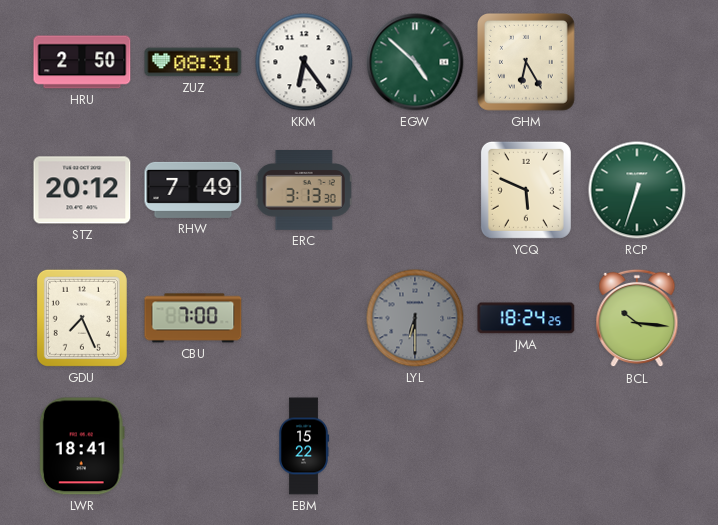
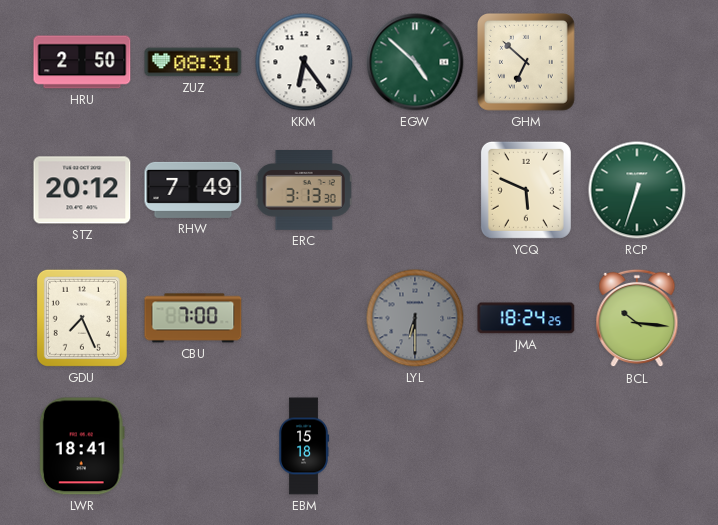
GHM: 6:25 -> 6:52 (527, 63)
EBM: 15:22 -> 15:18 (304, 446)
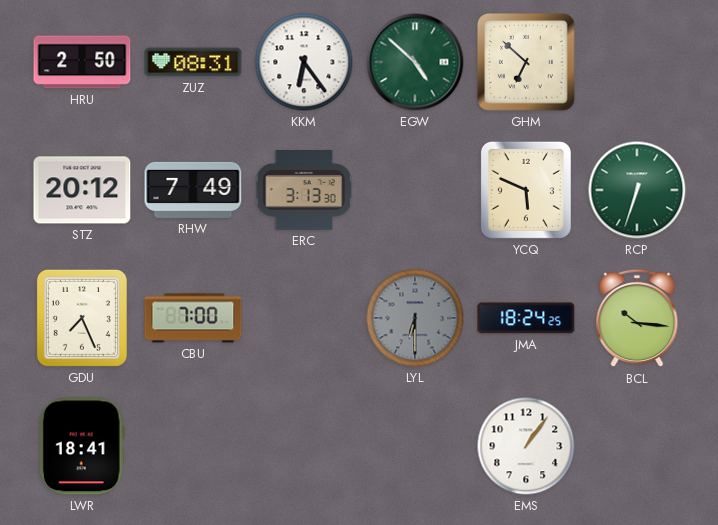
EBM: 15:18 -> none (304, 446)
EMS: none -> 1:06 (526, 446)
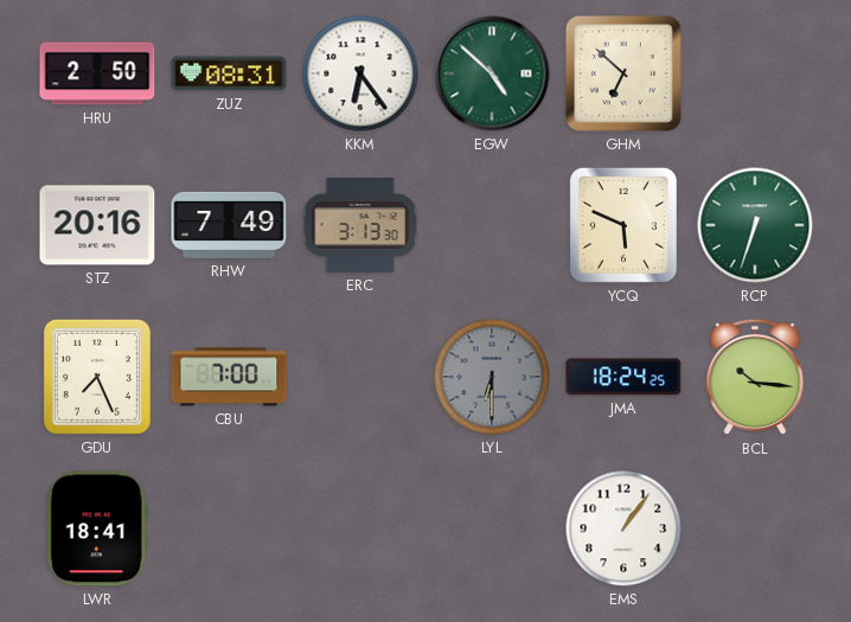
STZ: 20:12 -> 20:16 (97, 225)
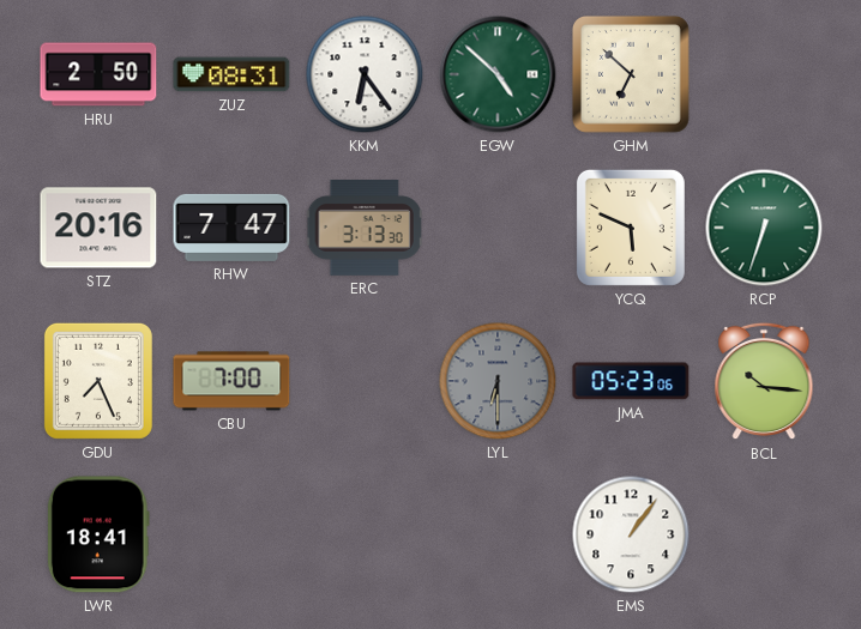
RHW: 7:49 -> 7:47 (231, 228)
JMA: 18:24 -> 05:23 (631, 381)
